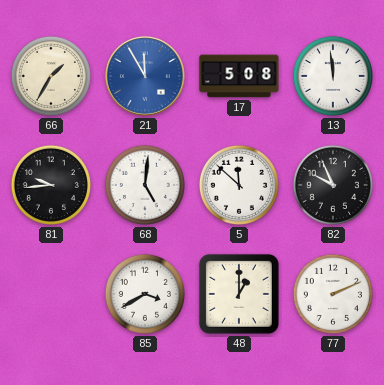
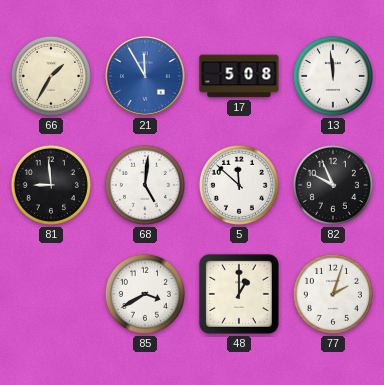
81: 9:44 -> 8:59 (51, 185)
77: 2:11 -> 2:03 (333, 294)
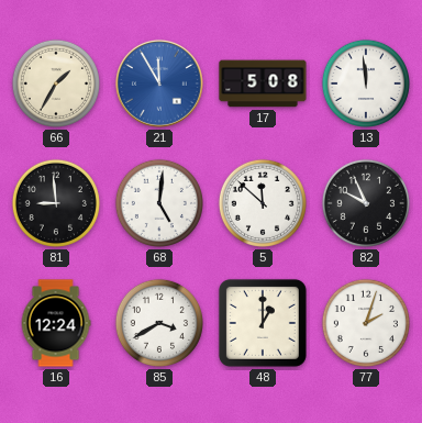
16: none -> 12:24 (56, 323)
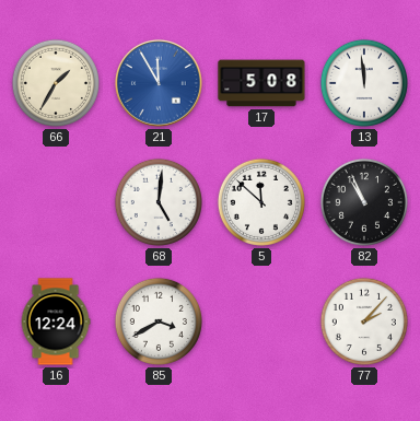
81: 8:59 -> none (56, 203)
82: 9:56 -> 10:56 (364, 202)
48: 1:00 -> none (263, 323)
77: 2:03 -> 2:07 (364, 321)
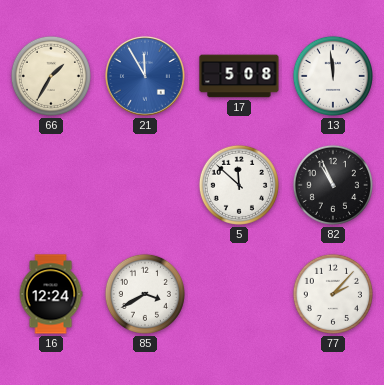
68: 5:01 -> none (159, 202)
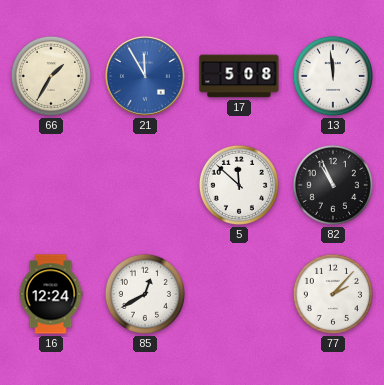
85: 3:40 -> 12:40 (145, 294)
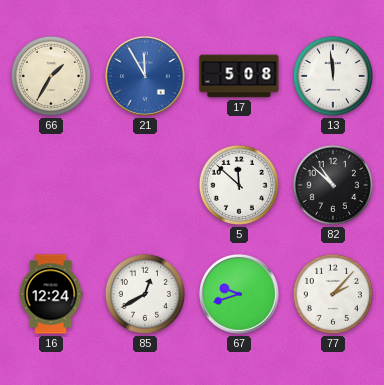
82: 10:56 -> 10:52 (333, 185)
67: none -> 9:42 (239, 294)
